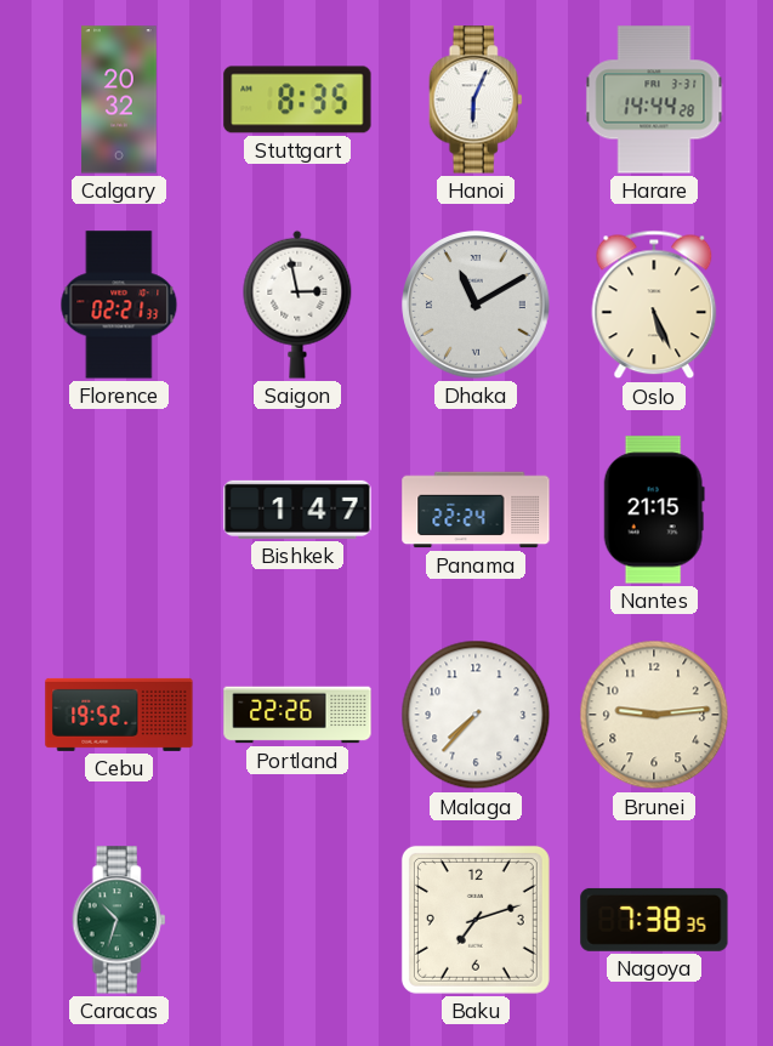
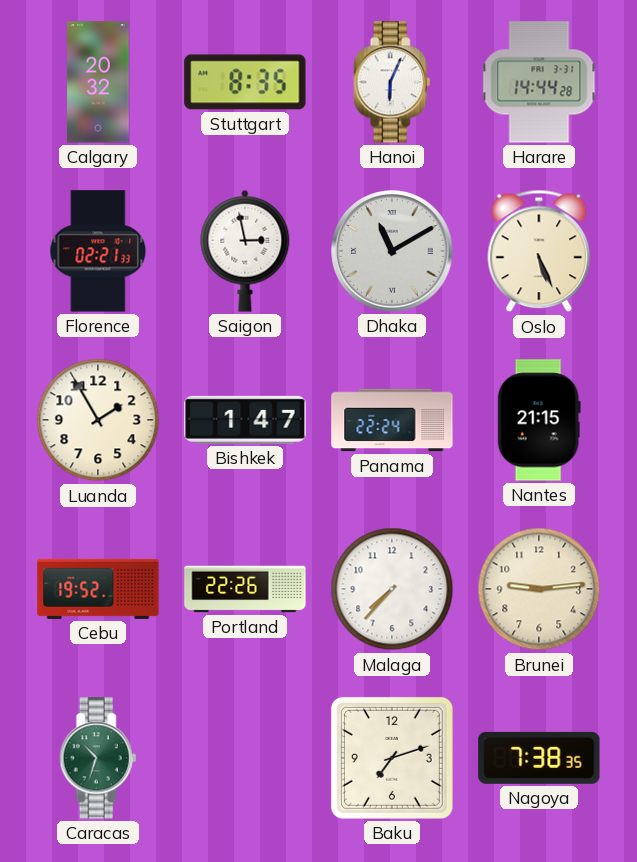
Luanda: none -> 1:55 (98, 420)
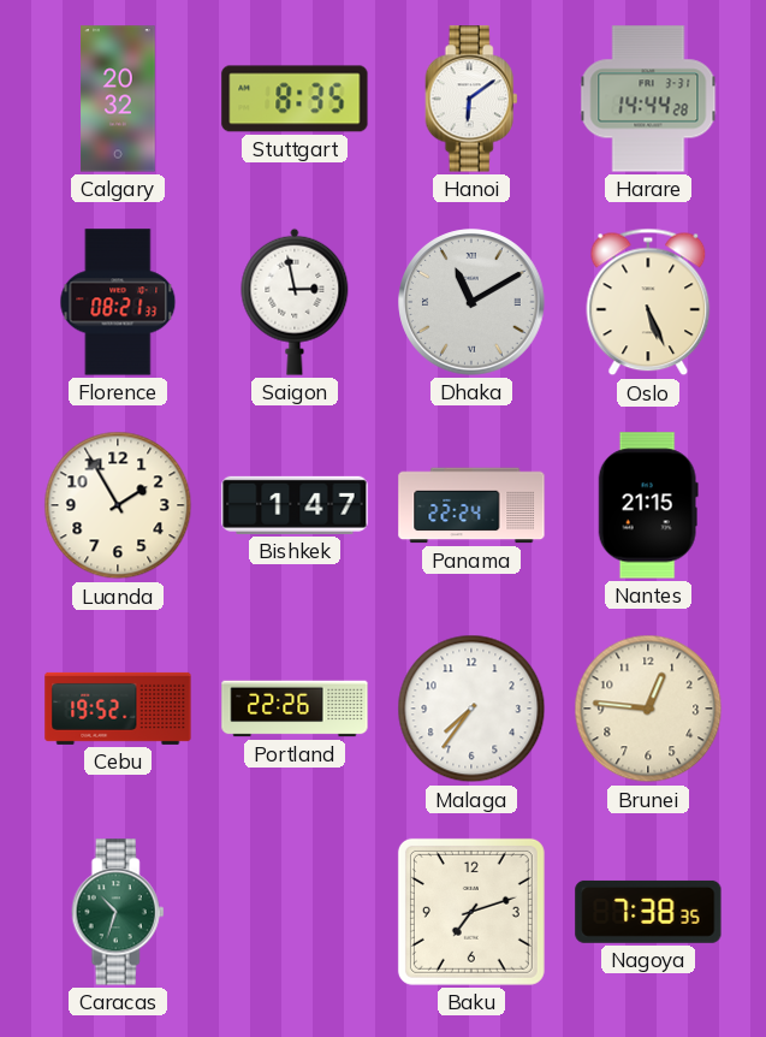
Hanoi: 6:04 -> 6:09 (471, 99)
Florence: 02:21 -> 08:21 (118, 302)
Malaga: 7:37 -> 7:36 (471, 709)
Brunei: 9:14 -> 12:46 (648, 709)
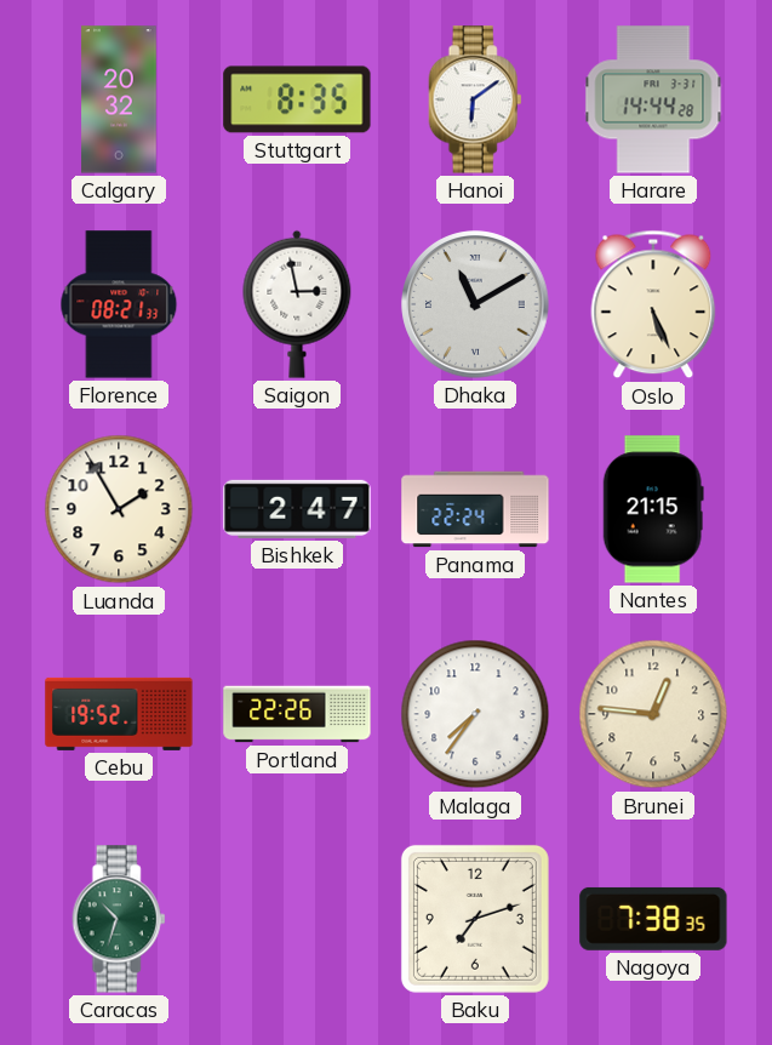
Bishkek: 1:47 -> 2:47 (297, 509)
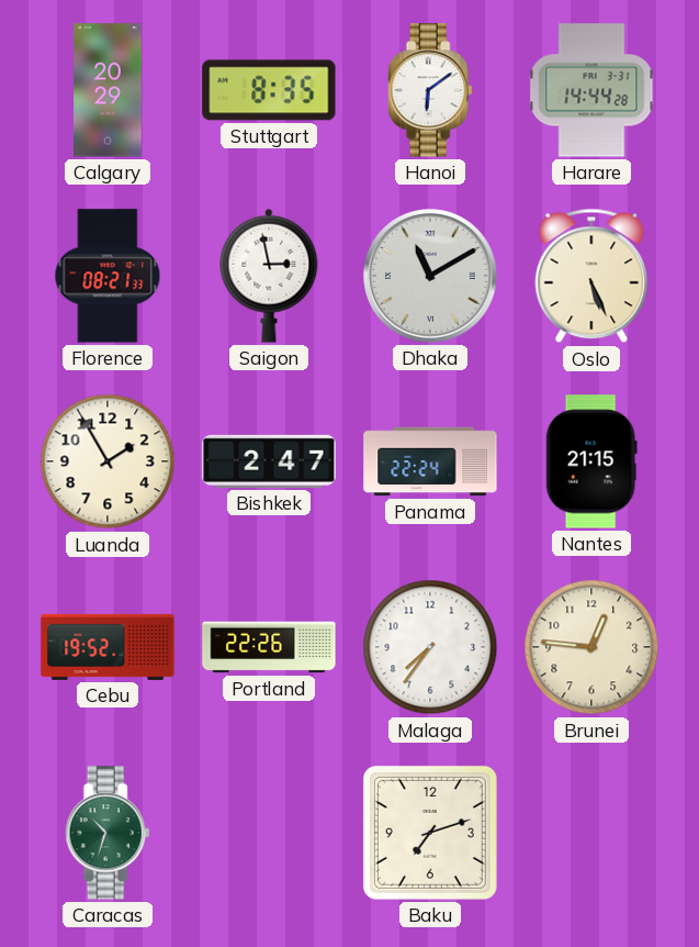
Calgary: 20:32 -> 20:29 (108, 90)
Nagoya: 7:38 -> none (653, 919)
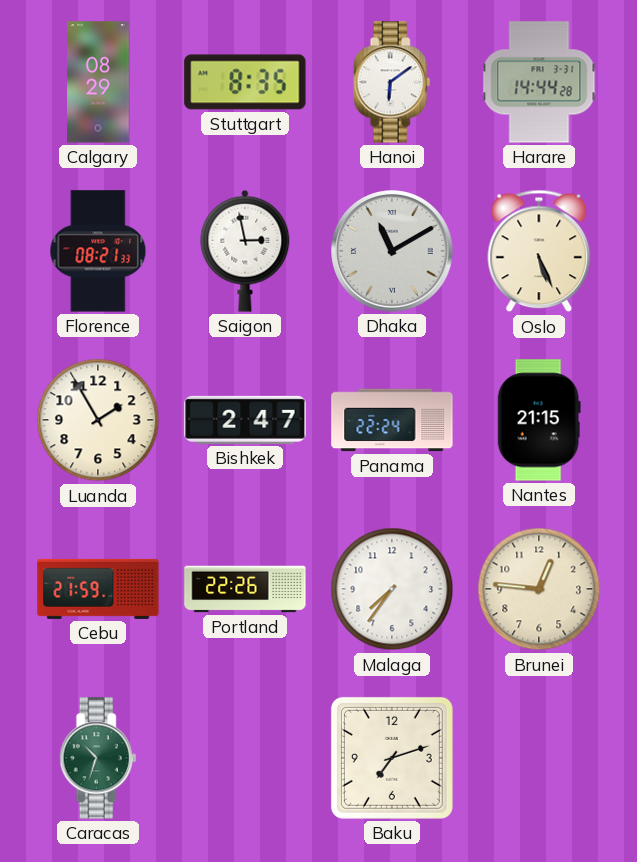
Calgary: 20:29 -> 08:29 (98, 82)
Cebu: 19:52 -> 21:59 (98, 589)
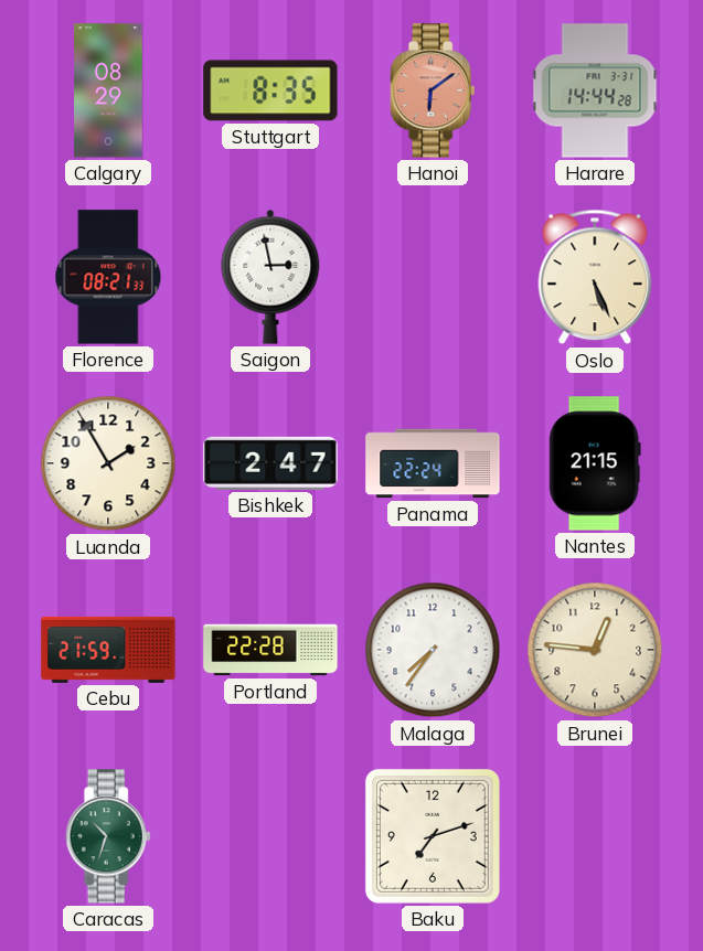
Hanoi dial: white -> salmon (433, 90)
Dhaka: 11:10 -> none (392, 251)
Portland: 22:26 -> 22:28 (270, 650)
